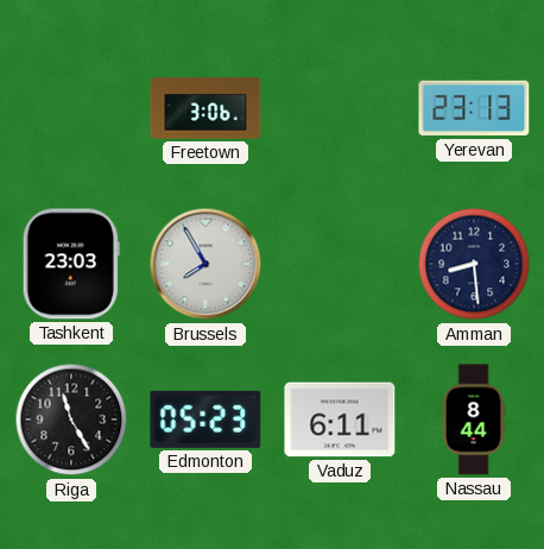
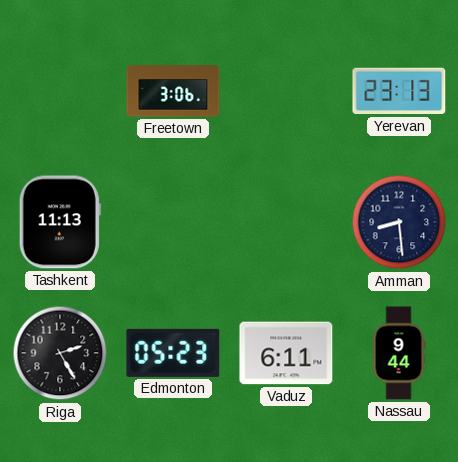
Tashkent: 23:03 -> 11:13 (60, 222)
Brussels: 7:55 -> none (205, 264)
Riga: 11:25 -> 2:25 (60, 353)
Nassau: 8:44 -> 9:44 (399, 353)
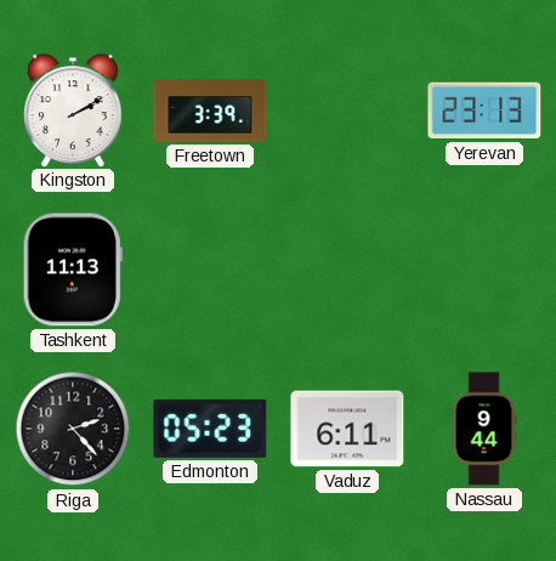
Kingston: none -> 2:10 (73, 110)
Freetown: 3:06 -> 3:39 (210, 110)
Amman: 8:29 -> none (399, 222)
Riga: 2:25 -> 2:23 (73, 429)
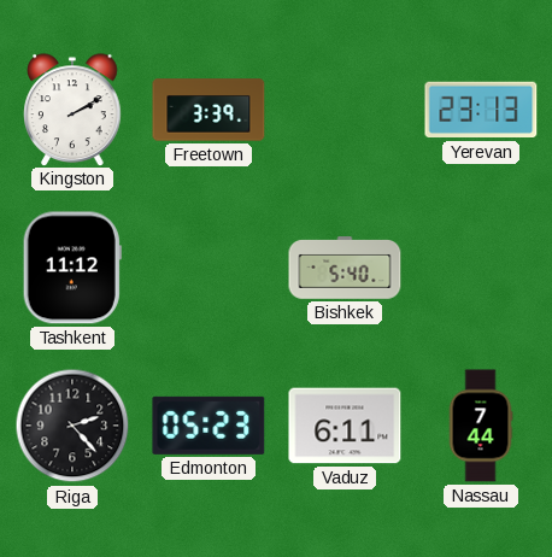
Tashkent: 11:13 -> 11:12 (72, 268)
Bishkek: none -> 5:40 (345, 268)
Nassau: 9:44 -> 7:44 (481, 426)
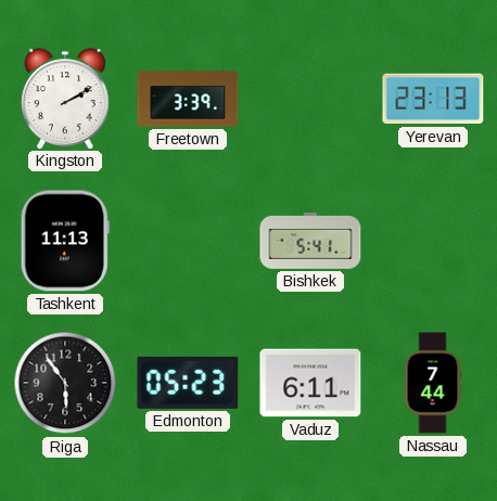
Tashkent: 11:12 -> 11:13 (65, 241)
Bishkek: 5:40 -> 5:41 (310, 241)
Riga: 2:23 -> 5:54 (65, 383)
